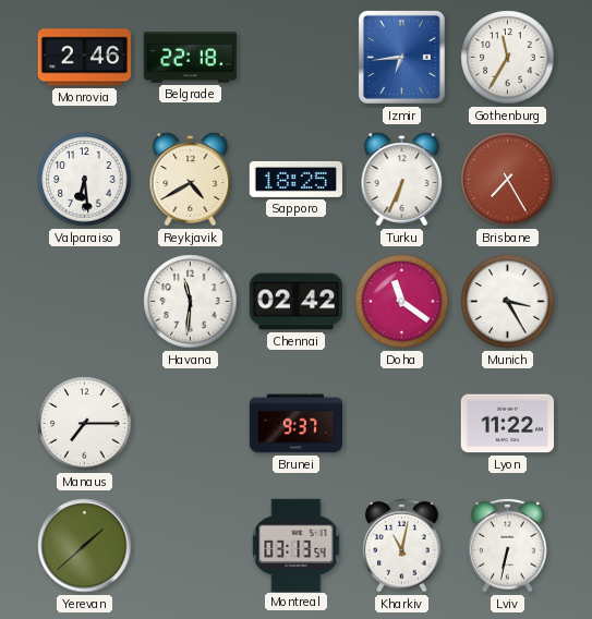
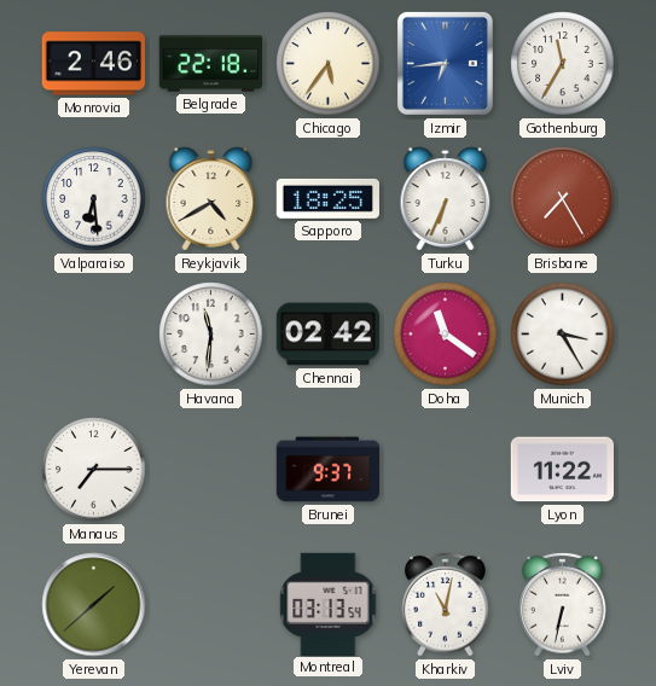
Chicago: none -> 5:36 (329, 64)
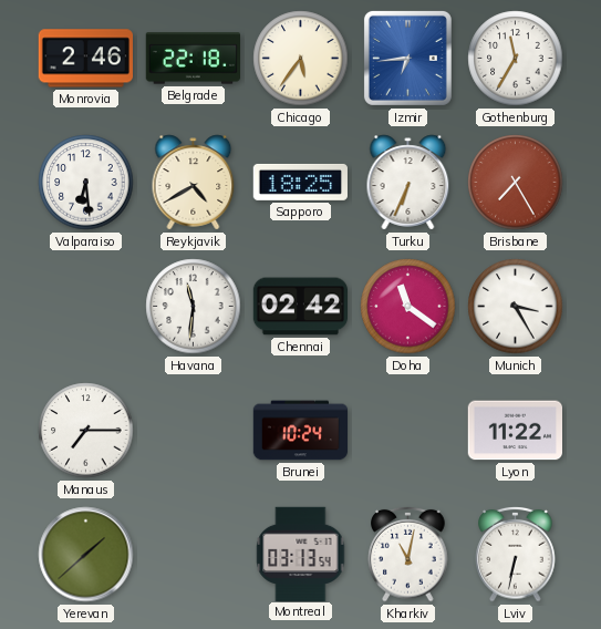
Brunei: 9:37 -> 10:24 (301, 431)
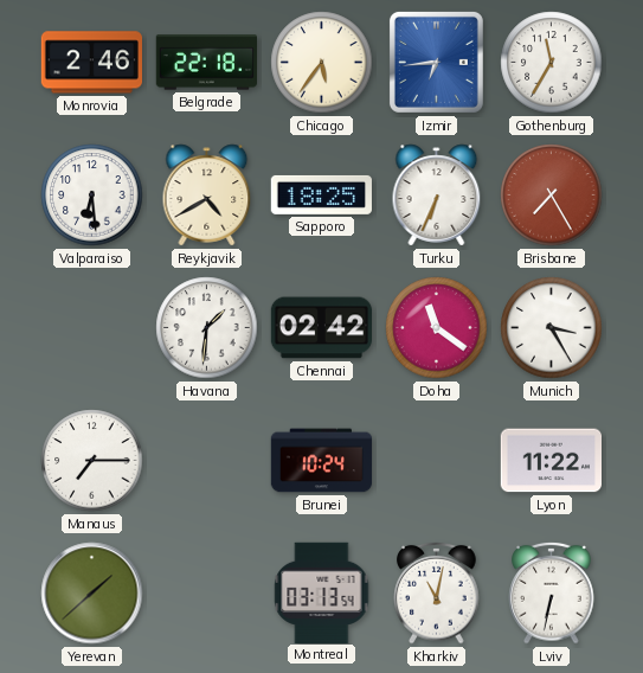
Havana: 11:31 -> 1:31 (207, 328)
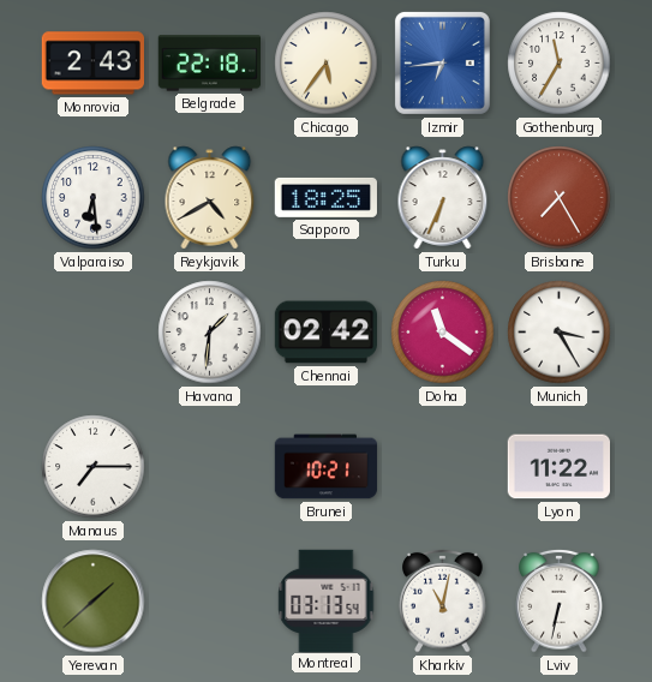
Monrovia: 2:46 -> 2:43 (92, 64)
Brunei: 10:24 -> 10:21 (327, 467)
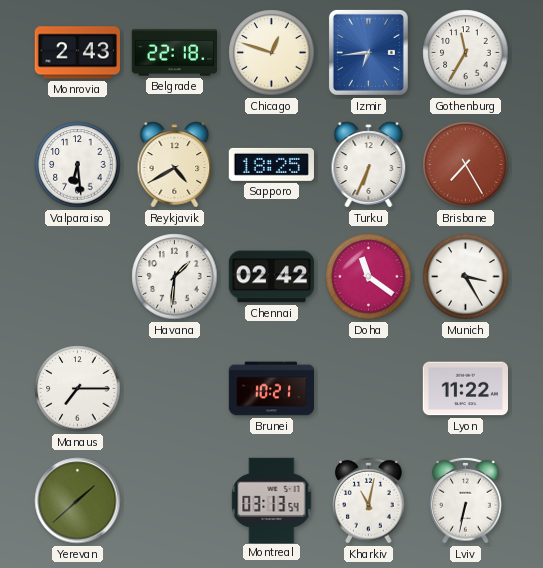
Chicago: 5:36 -> 12:48 (272, 53)
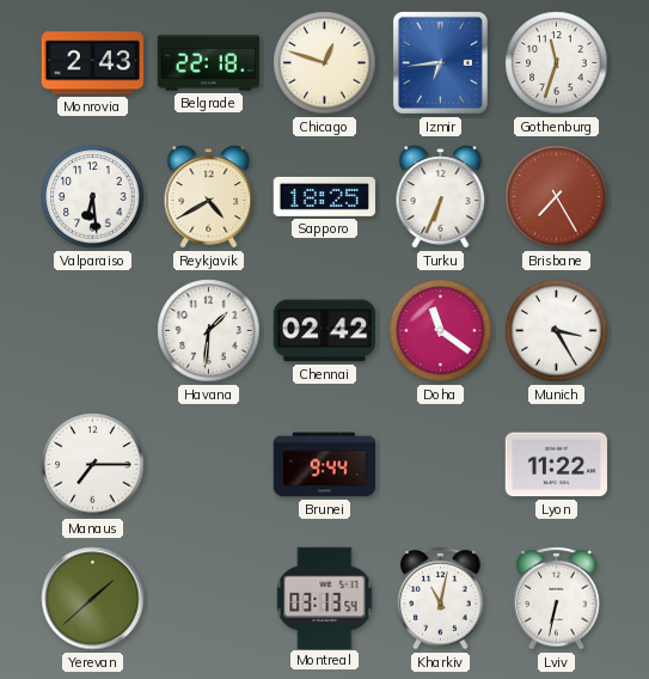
Gothenburg: 11:35 -> 11:33 (557, 63)
Brunei: 10:21 -> 9:44 (325, 465)
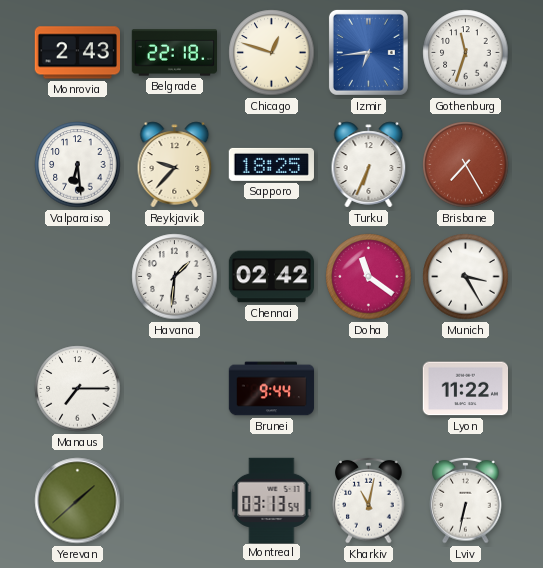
Reykjavik: 4:40 -> 9:37 (175, 165)
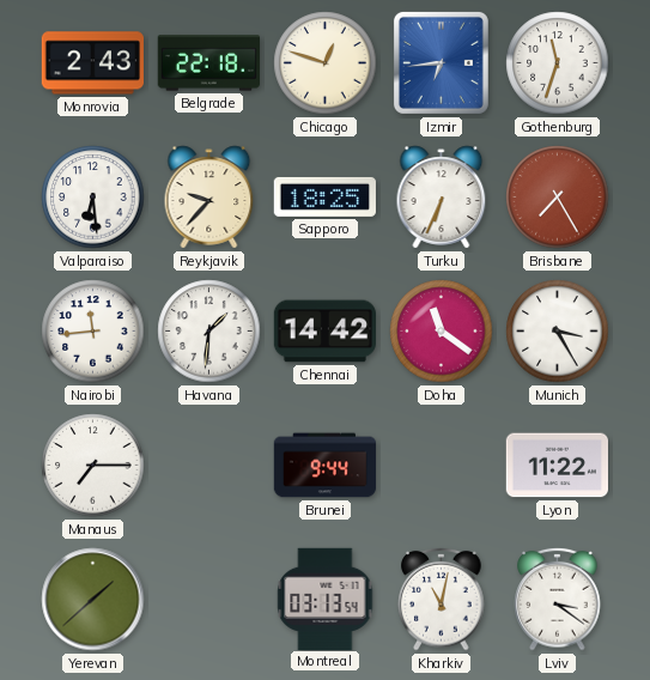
Nairobi: none -> 11:44 (93, 332)
Chennai: 02:42 -> 14:42 (324, 332)
Lviv: 6:32 -> 3:21 (558, 599)
